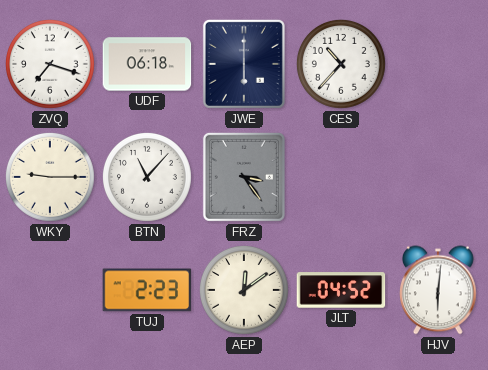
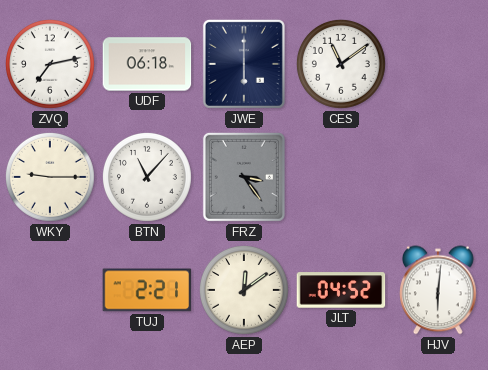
ZVQ: 7:18 -> 7:13 (50, 64)
CES: 10:37 -> 11:09 (341, 64)
TUJ: 2:23 -> 2:21 (147, 290)
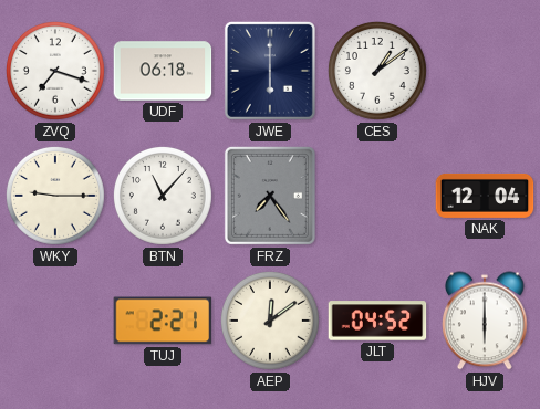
ZVQ: 7:13 -> 7:18 (55, 71)
CES: 11:09 -> 1:09 (377, 71)
FRZ: 3:24 -> 7:24 (270, 196)
NAK: none -> 12:04 (485, 196)
HJV: 6:01 -> 6:00 (486, 321)
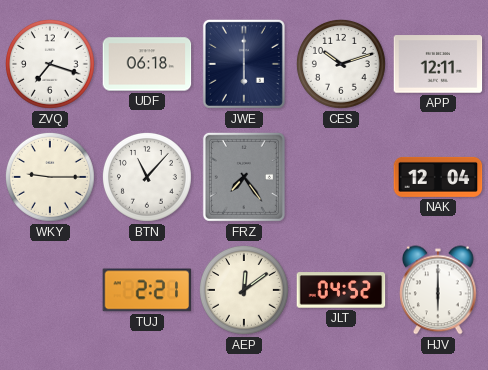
CES: 1:09 -> 10:12 (341, 64)
APP: none -> 12:11 (438, 64)
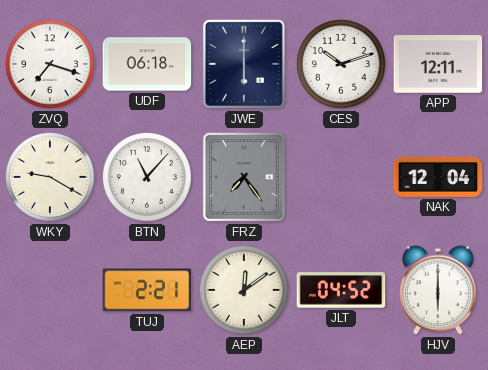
WKY: 9:15 -> 9:20 (50, 177)
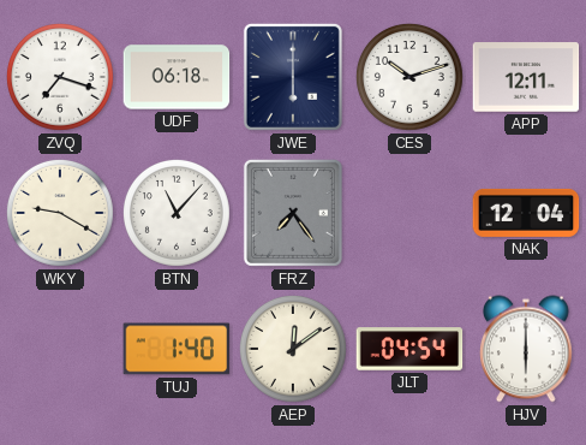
TUJ: 2:21 -> 1:40 (177, 349)
JLT: 04:52 -> 04:54 (409, 349)
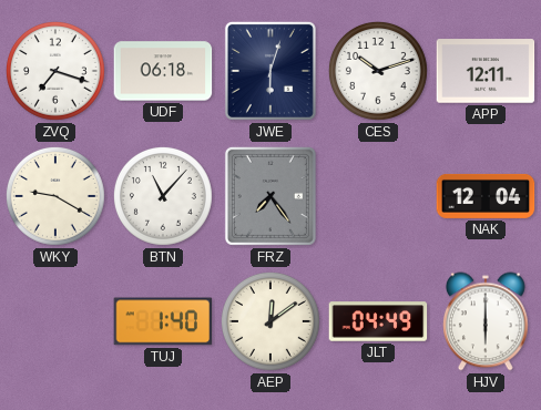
JWE: 6:00 -> 6:03 (270, 71)
JLT: 04:54 -> 04:49 (378, 321)
